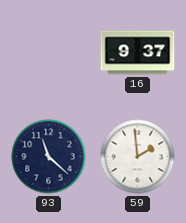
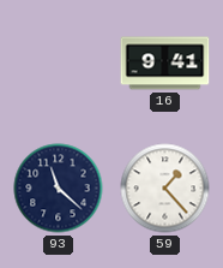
16: 9:37 -> 9:41 (165, 64)
59: 1:59 -> 1:23 (165, 189)
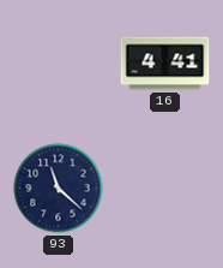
16: 9:41 -> 4:41 (165, 64)
59: 1:23 -> none (165, 189)
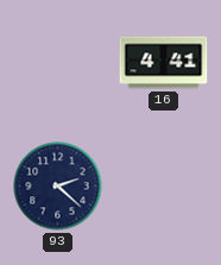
93: 11:22 -> 2:22 (58, 187)
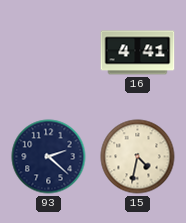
15: none -> 4:32 (138, 157)
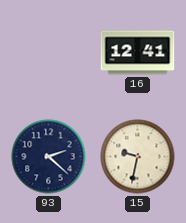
16: 4:41 -> 12:41 (138, 53)
15: 4:32 -> 9:32 (138, 157)
